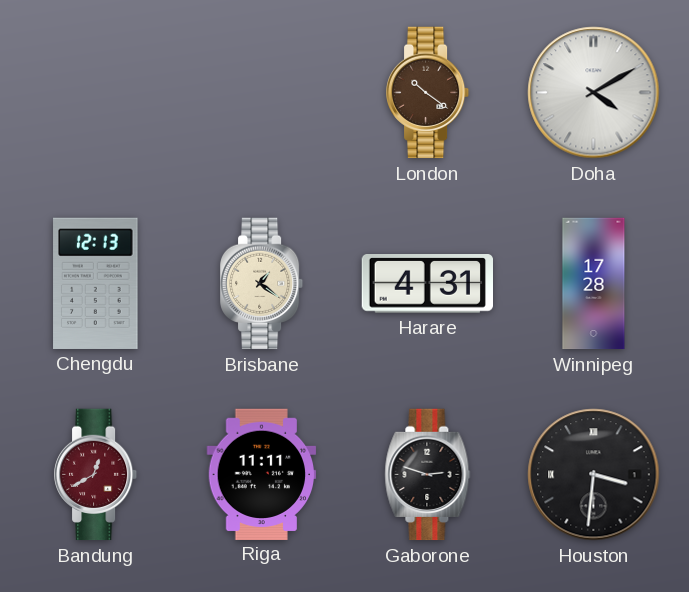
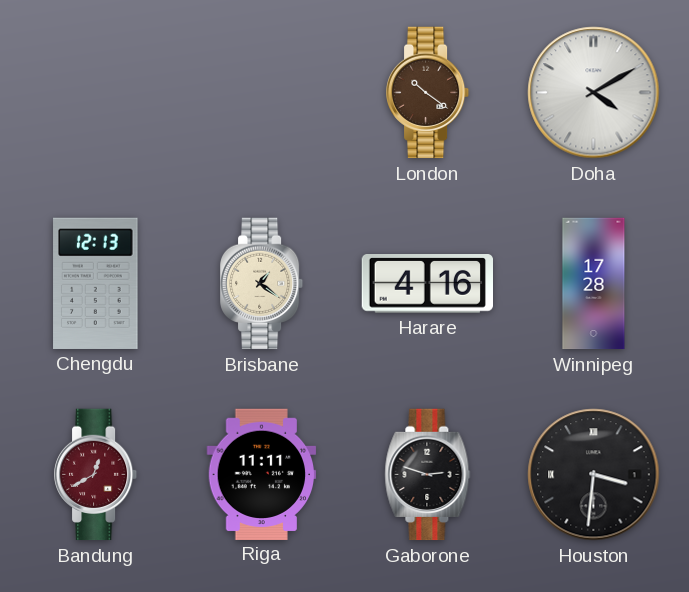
Harare: 4:31 -> 4:16 (427, 284)
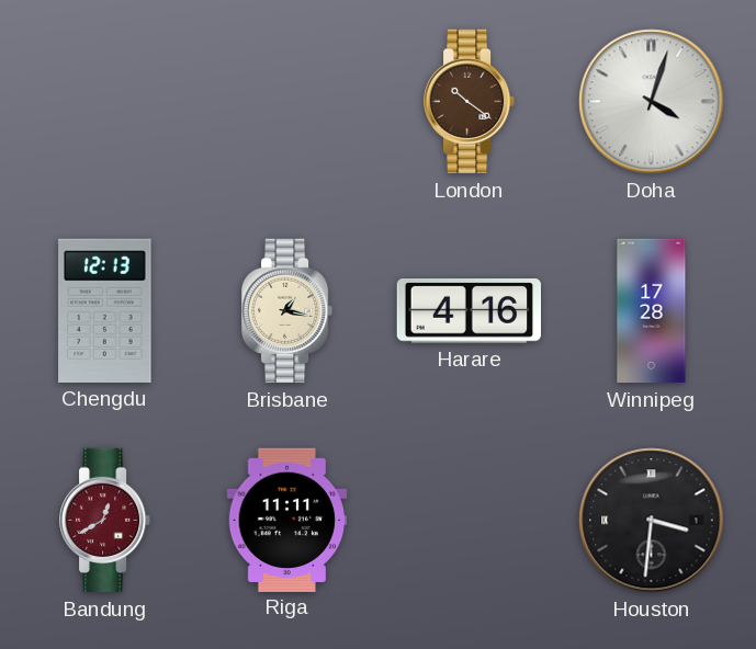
Doha: 4:10 -> 4:03 (652, 102)
Brisbane: 1:21 -> 1:17 (289, 311)
Gaborone: 2:48 -> none (428, 475)
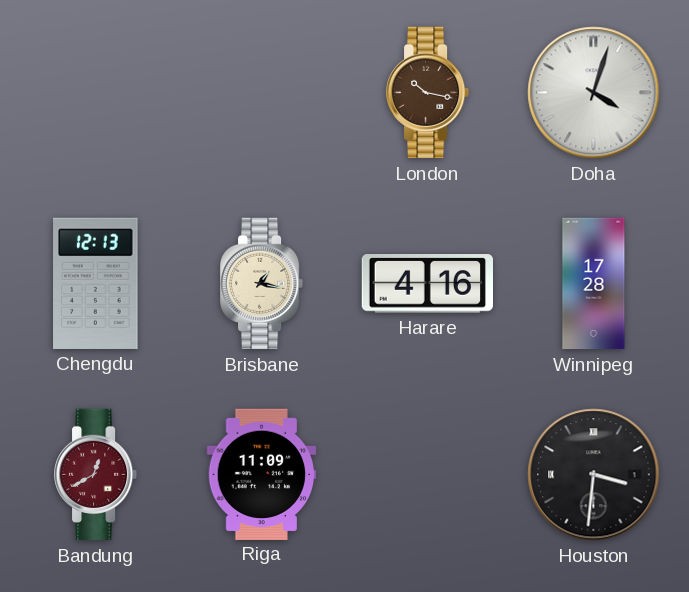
London: 10:21 -> 10:17 (429, 93)
Riga: 11:11 -> 11:09 (262, 474)
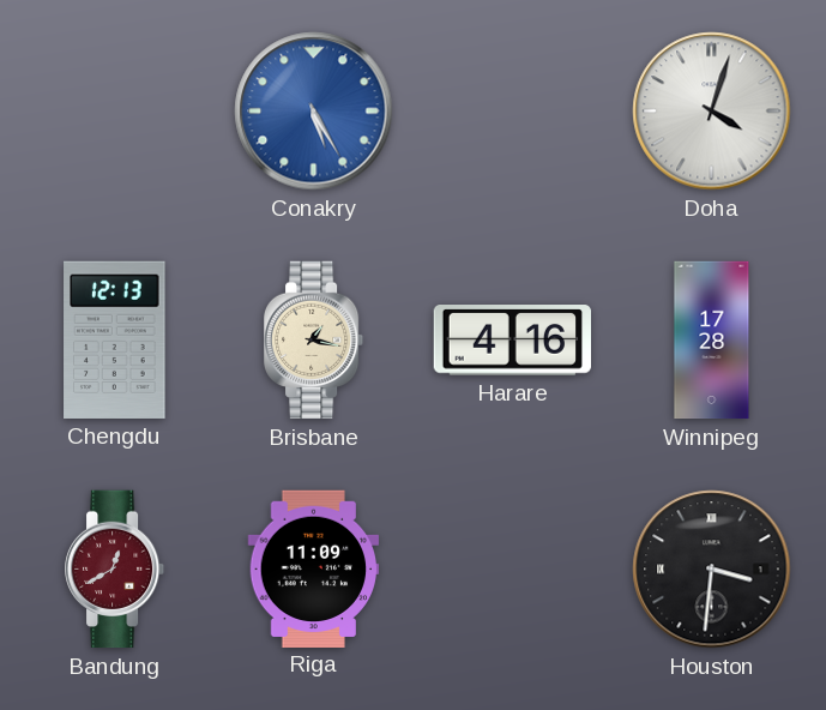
Conakry: none -> 5:25 (314, 112)
London: 10:17 -> none (429, 93)
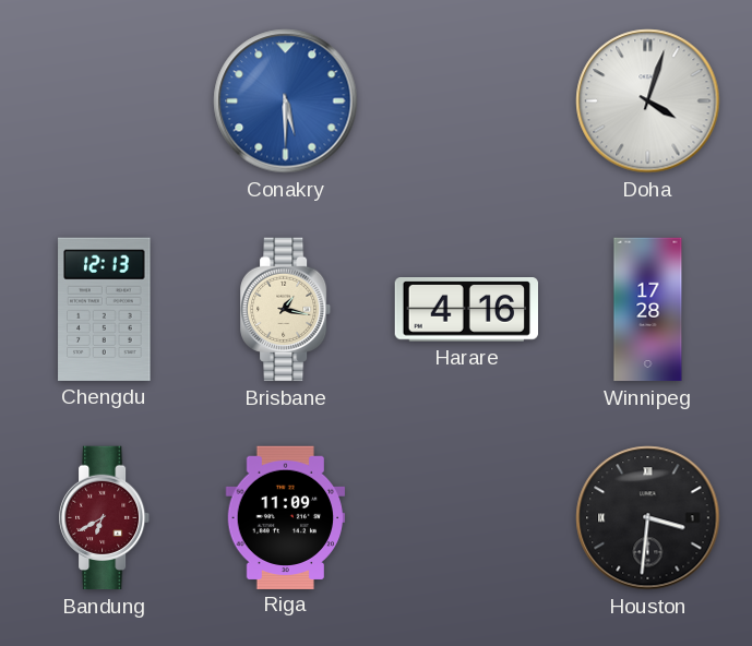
Conakry: 5:25 -> 5:30 (286, 101)
Bandung: 12:40 -> 6:40 (106, 518)
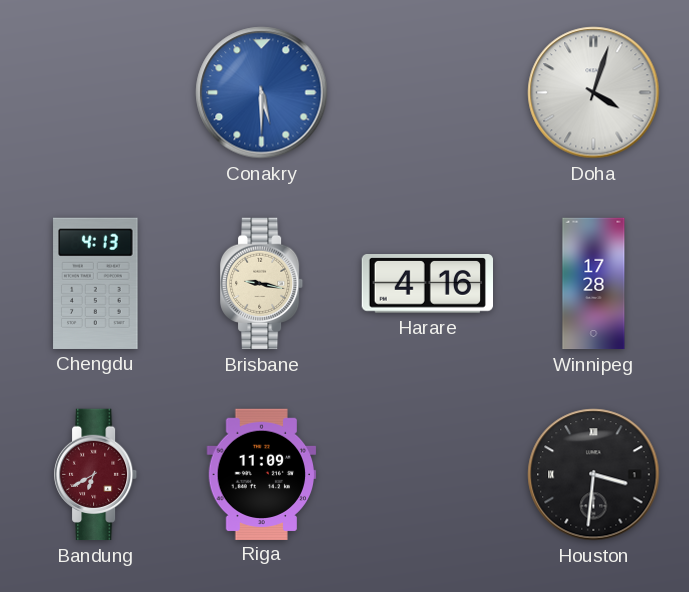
Chengdu: 12:13 -> 4:13 (96, 283)
Brisbane: 1:17 -> 9:17 (263, 284)
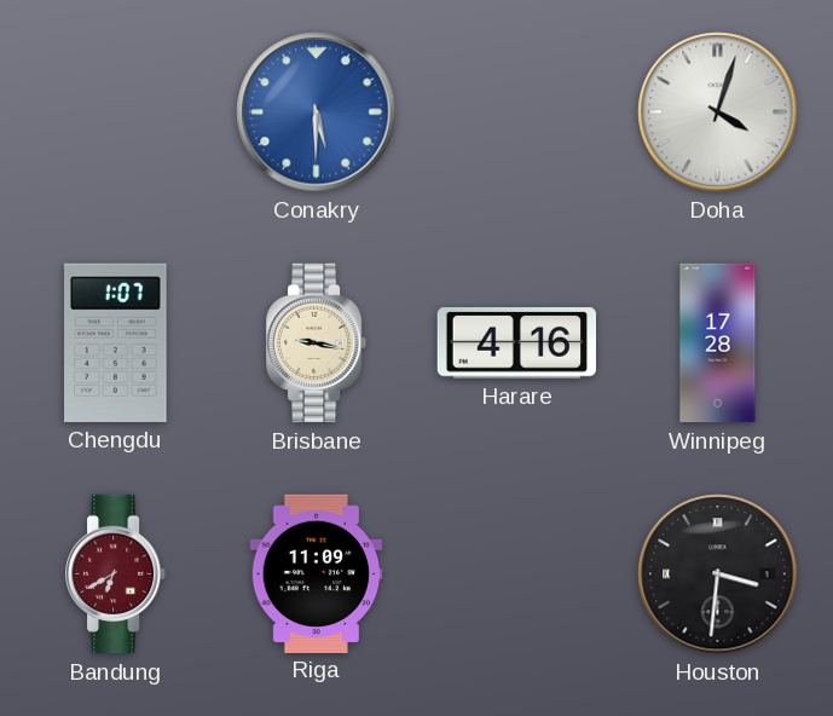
Chengdu: 4:13 -> 1:07 (116, 342)
